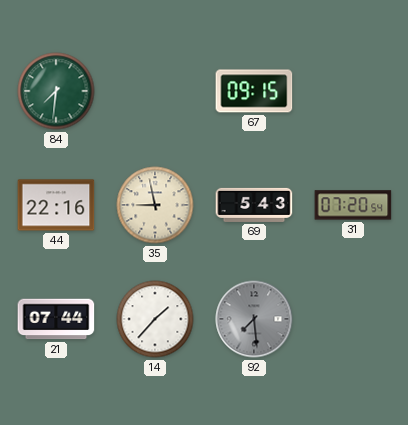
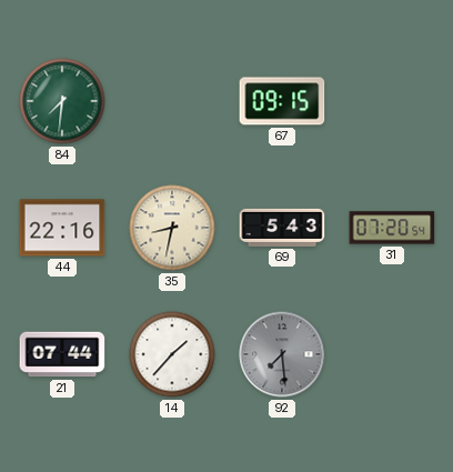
35: 8:58 -> 8:32 (172, 228)
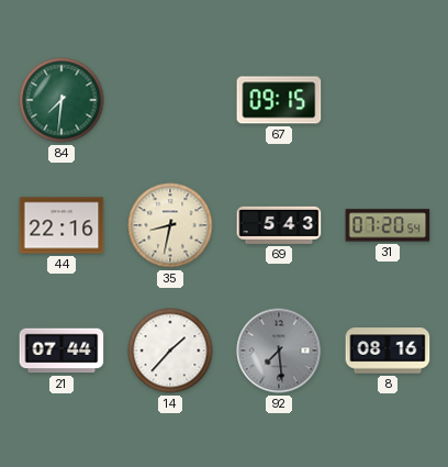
8: none -> 08:16 (388, 351)
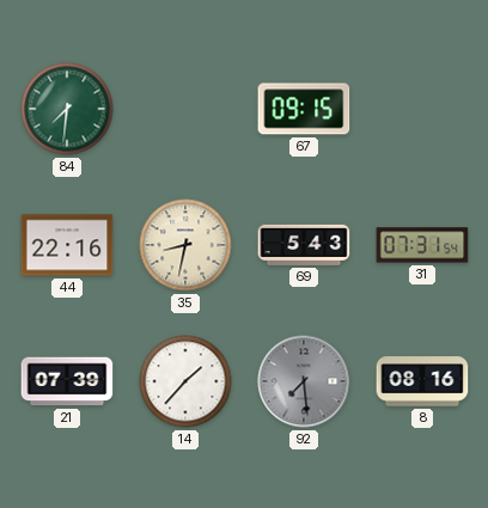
31: 07:20 -> 07:31 (422, 245)
21: 07:44 -> 07:39 (67, 381)
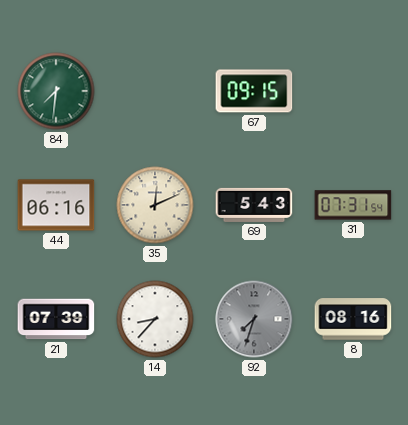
44: 22:16 -> 06:16 (56, 205)
35: 8:32 -> 12:11 (155, 205)
14: 1:37 -> 8:37 (155, 319)
92: 7:29 -> 7:33 (254, 319)
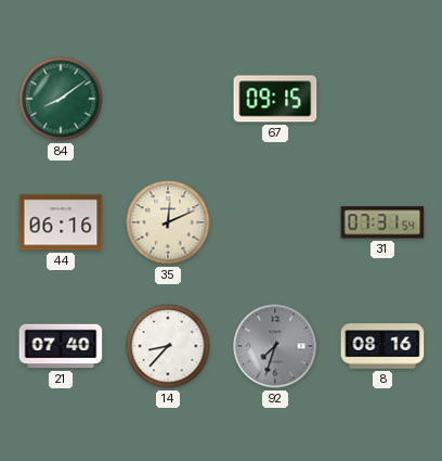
84: 7:31 -> 8:09 (61, 99)
69: 5:43 -> none (254, 205)
21: 07:39 -> 07:40 (61, 346)
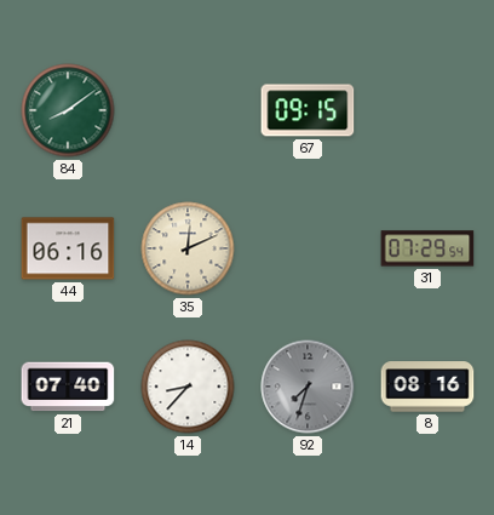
31: 07:31 -> 07:29 (427, 248)
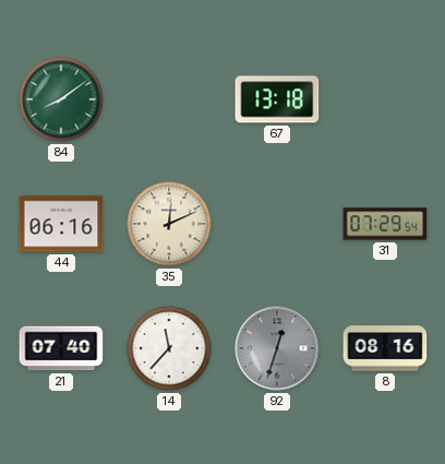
67: 09:15 -> 13:18 (277, 99)
14: 8:37 -> 11:37 (169, 348)
92: 7:33 -> 12:33 (277, 348)
